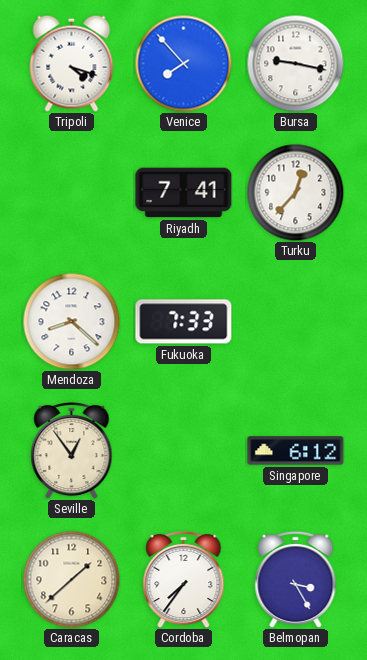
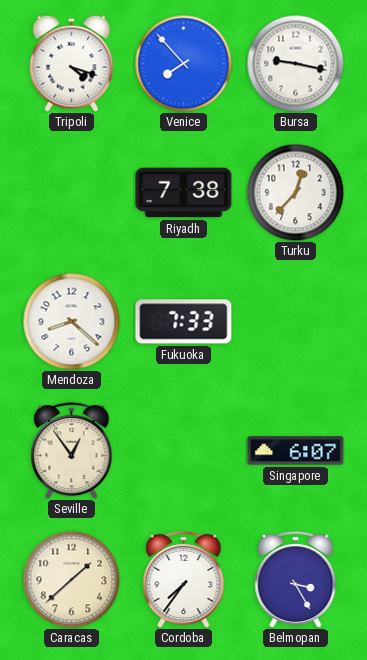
Riyadh: 7:41 -> 7:38 (184, 193)
Singapore: 6:12 -> 6:07 (296, 451)
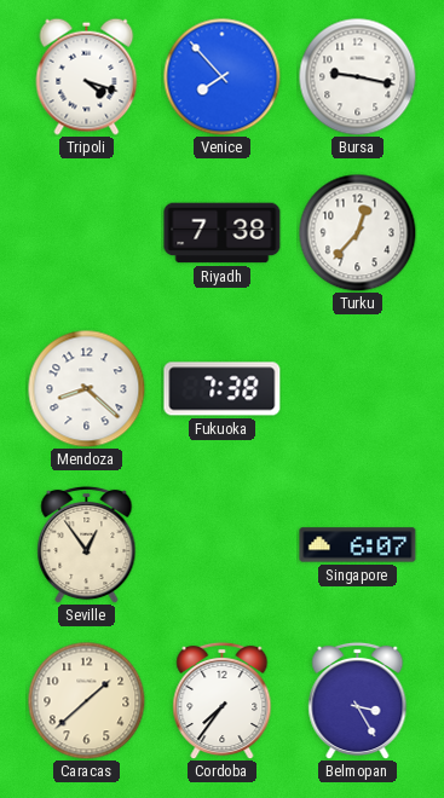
Fukuoka: 7:33 -> 7:38 (223, 389)
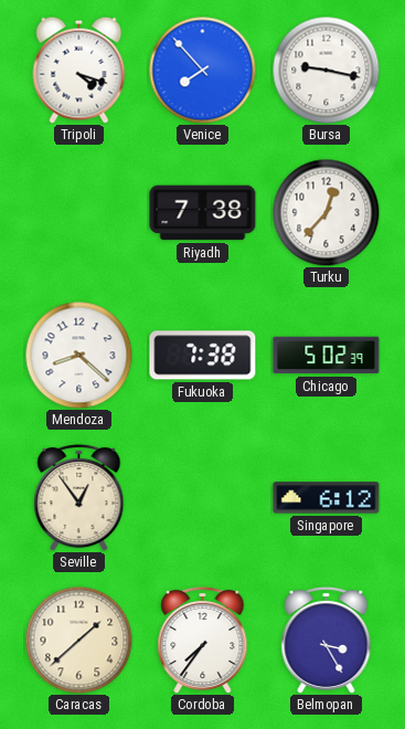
Chicago: none -> 5:02 (327, 356)
Singapore: 6:07 -> 6:12 (327, 498)
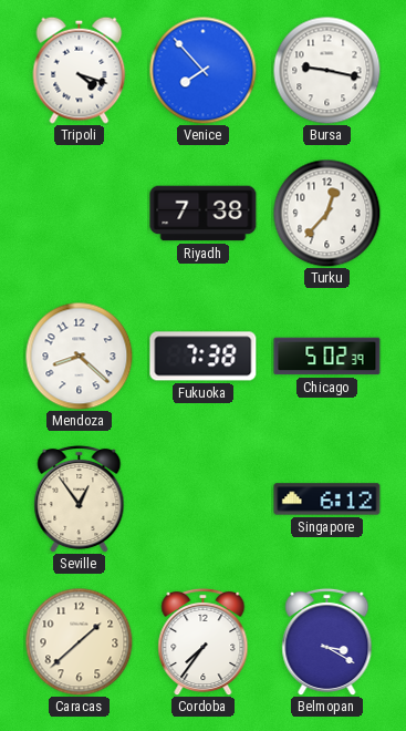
Belmopan: 3:25 -> 3:20 (327, 641)
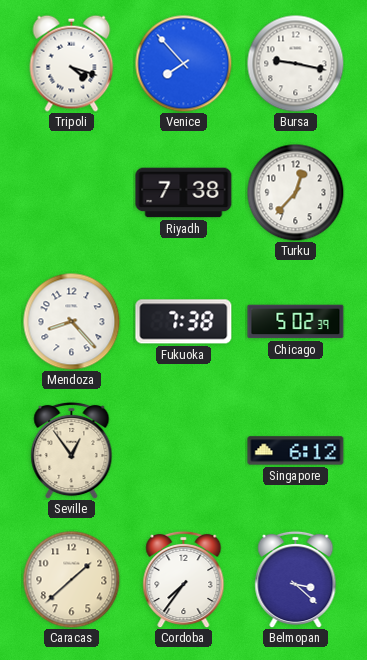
Mendoza: 8:22 -> 8:23 (71, 321)
Belmopan: 3:20 -> 3:22 (296, 579)
